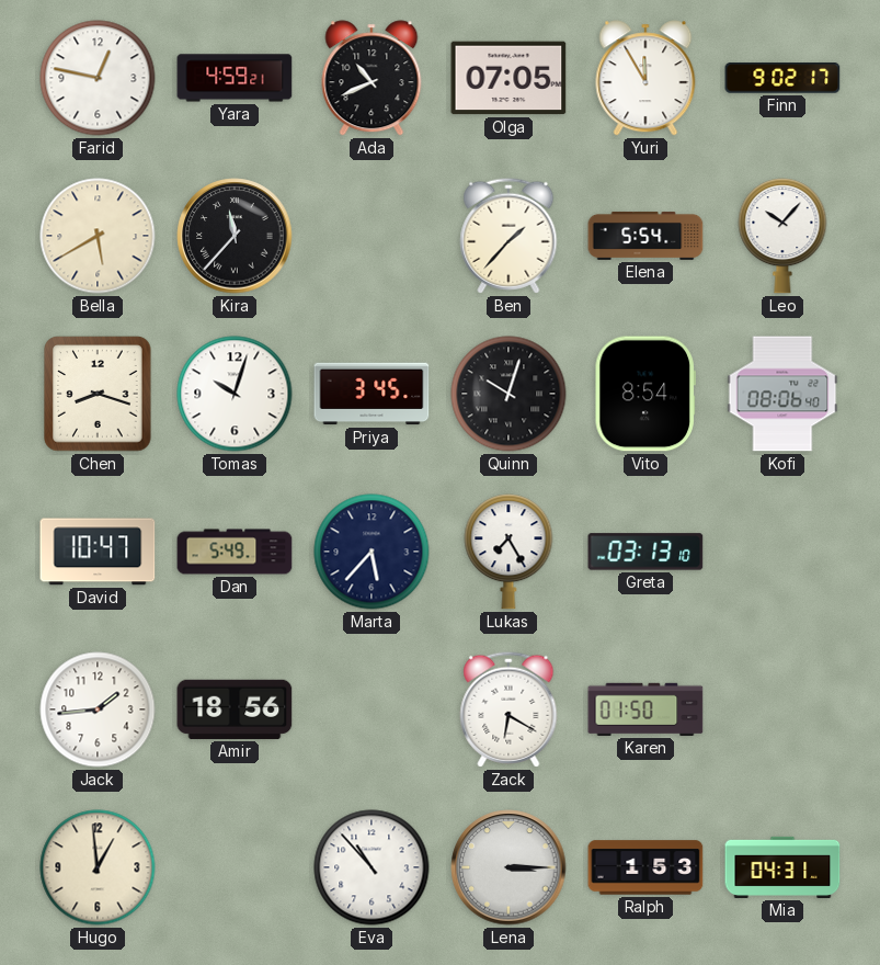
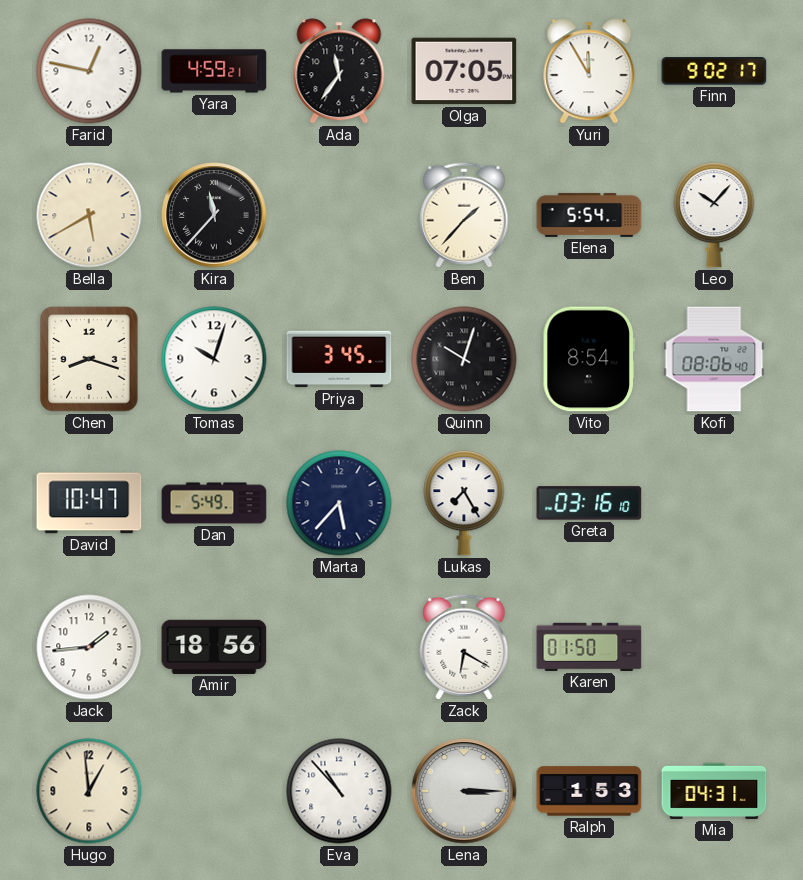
Ada: 10:41 -> 11:36 (339, 71)
Greta: 03:13 -> 03:16 (589, 503)
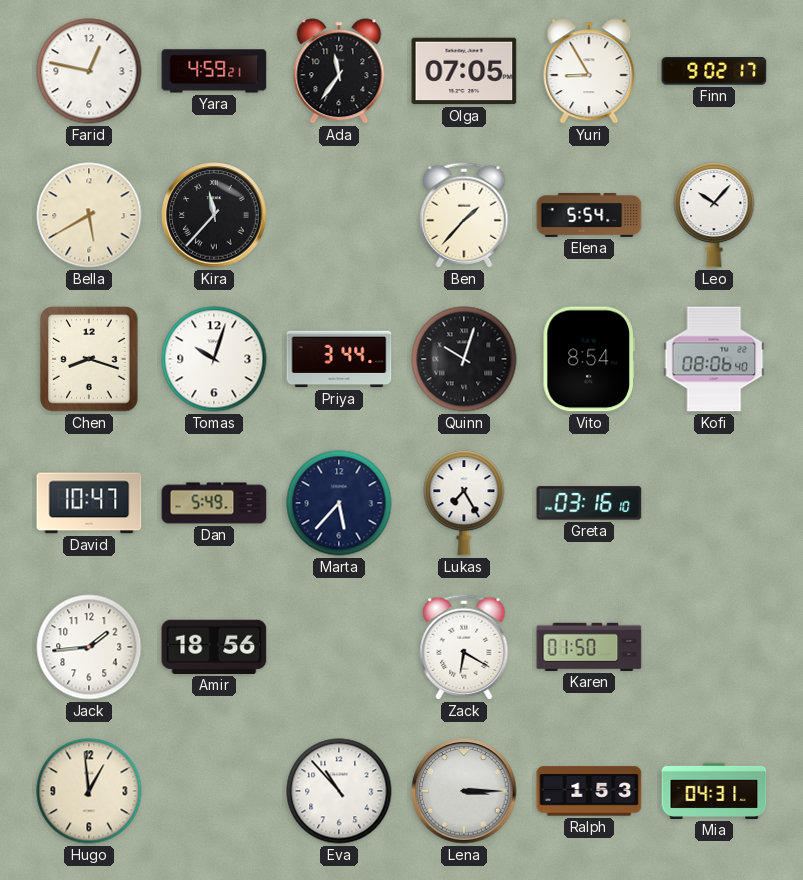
Yuri: 11:55 -> 8:55 (589, 71)
Priya: 3:45 -> 3:44 (339, 359)
